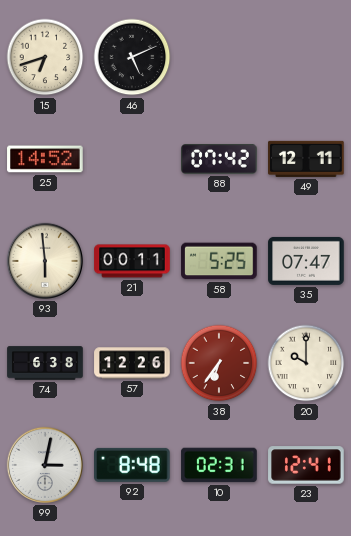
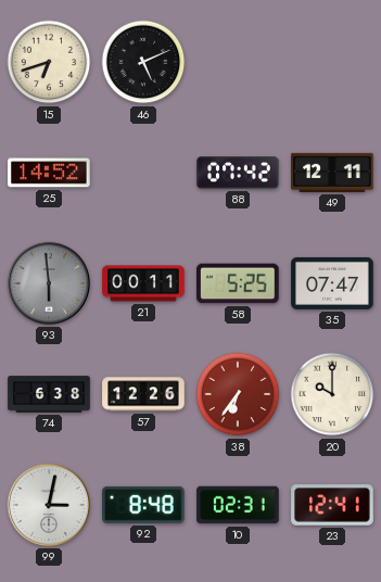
93 dial: cream -> grey (49, 283)
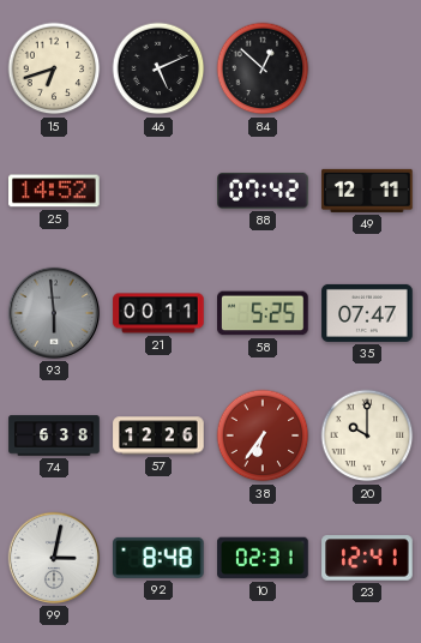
84: none -> 12:52 (263, 68)
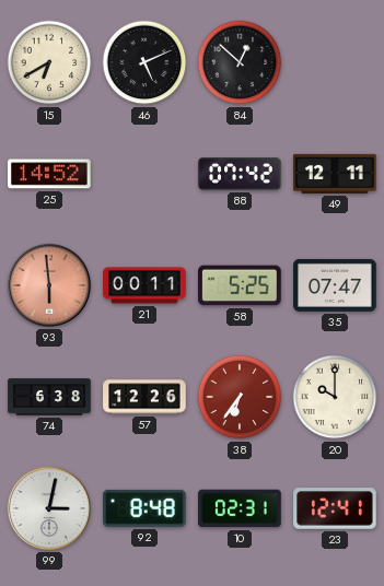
15: 6:42 -> 6:40 (49, 62)
93 dial: grey -> salmon (49, 285)
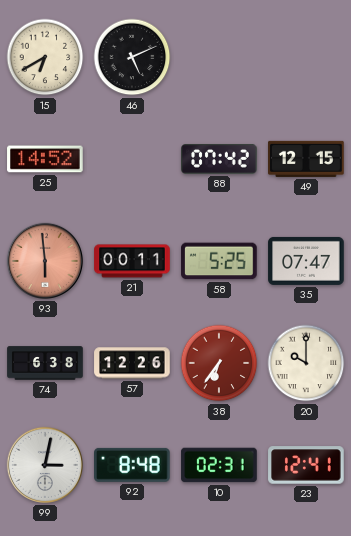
84: 12:52 -> none (240, 62)
49: 12:11 -> 12:15 (306, 159)
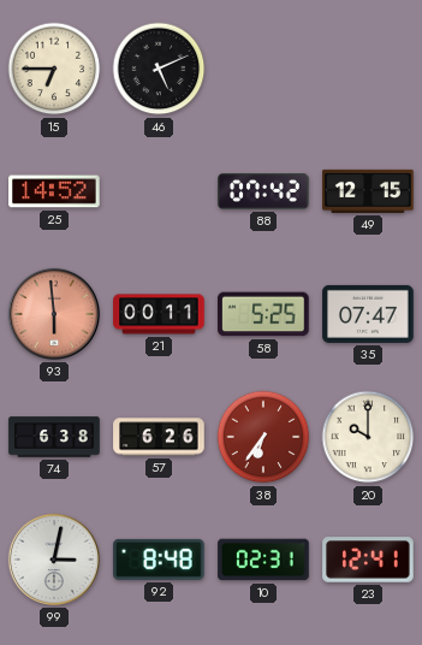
15: 6:40 -> 6:45 (54, 69)
57: 12:26 -> 6:26 (159, 437)
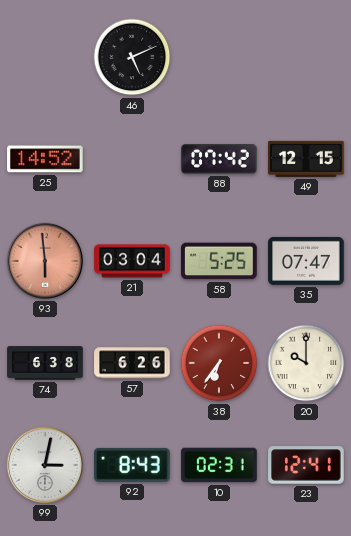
15: 6:45 -> none (54, 69)
21: 00:11 -> 03:04 (132, 261)
92: 8:48 -> 8:43 (132, 465)
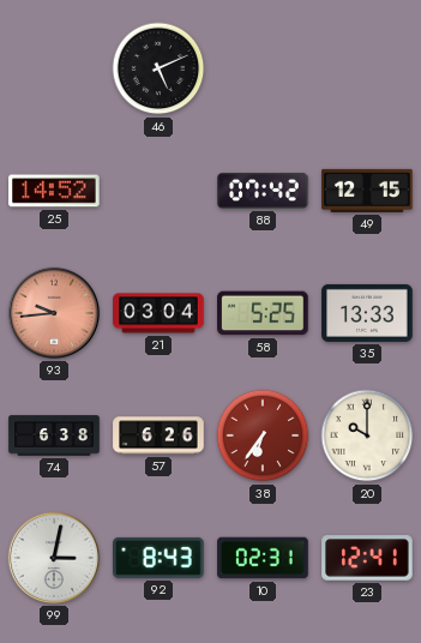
93: 5:59 -> 9:44 (54, 313)
35: 07:47 -> 13:33 (367, 313)
